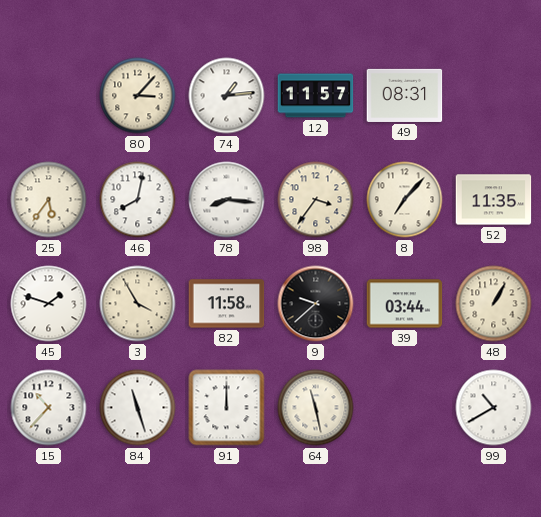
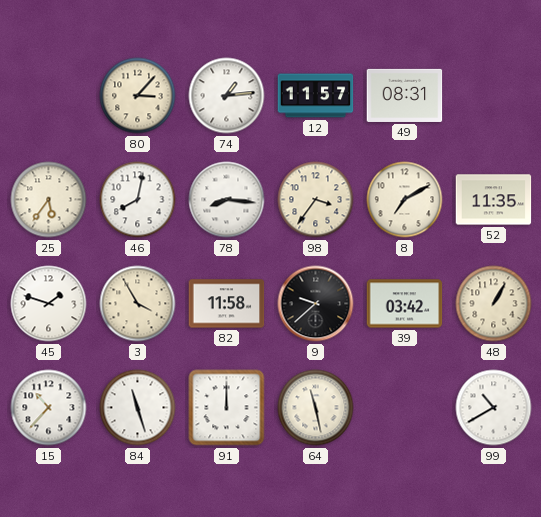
8: 7:07 -> 7:10 (405, 200)
39: 03:44 -> 03:42 (405, 304)
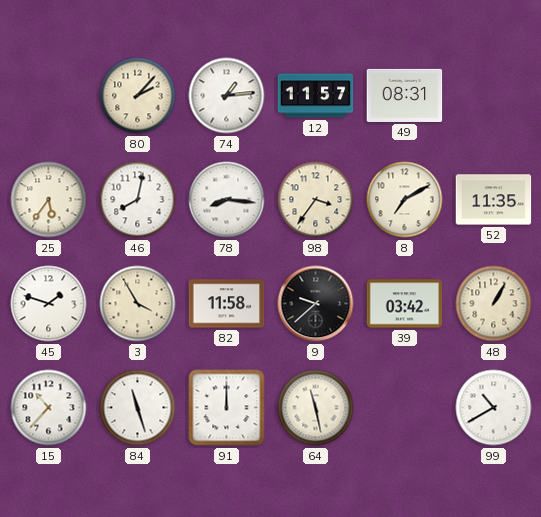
80: 3:07 -> 2:07 (138, 96)
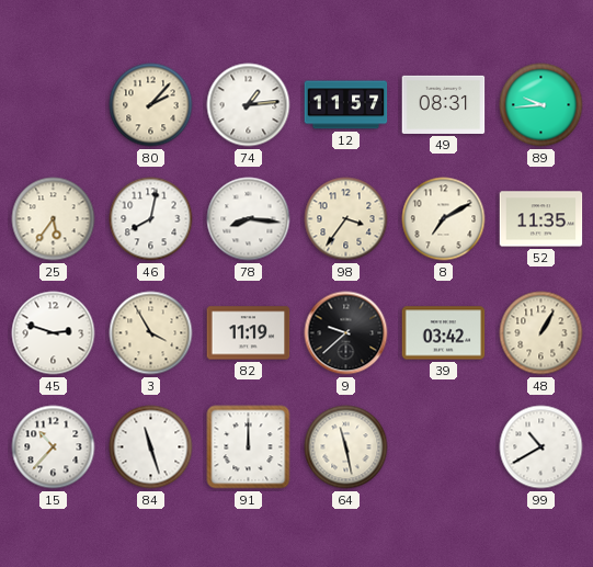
89: none -> 9:44 (541, 105)
45: 1:48 -> 2:48 (54, 333)
82: 11:58 -> 11:19 (249, 333)
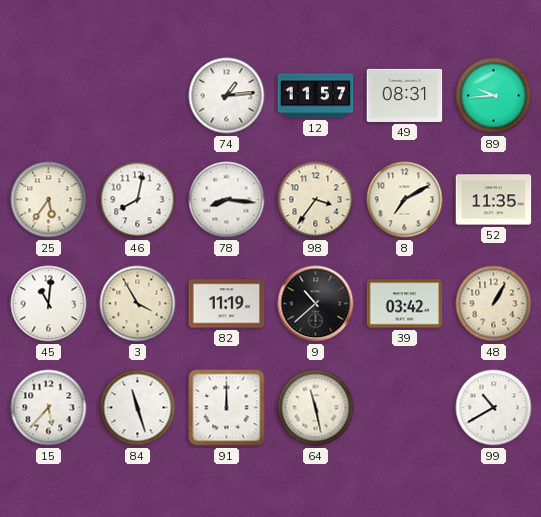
80: 2:07 -> none (151, 105)
45: 2:48 -> 11:01 (49, 304)
9: 9:38 -> 10:38 (316, 304)
15: 10:37 -> 5:37 (49, 408)
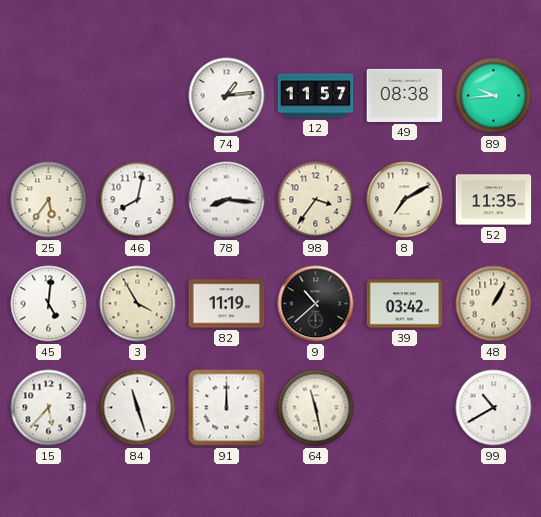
49: 08:31 -> 08:38 (405, 95)
45: 11:01 -> 5:01 (49, 304)
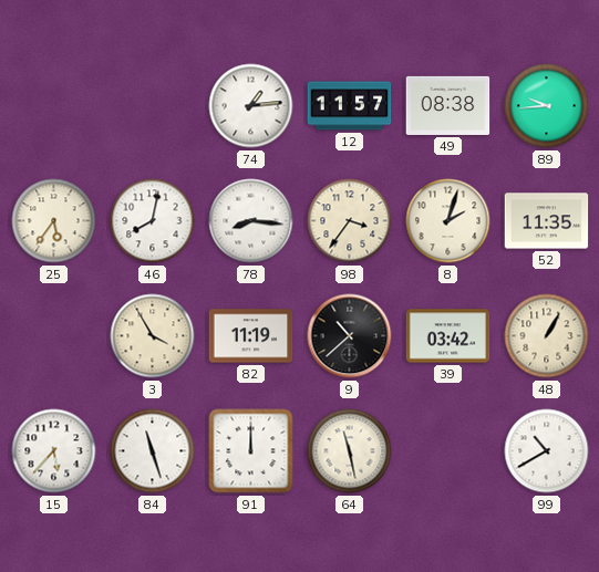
8: 7:10 -> 2:03 (448, 221)
45: 5:01 -> none (49, 304)
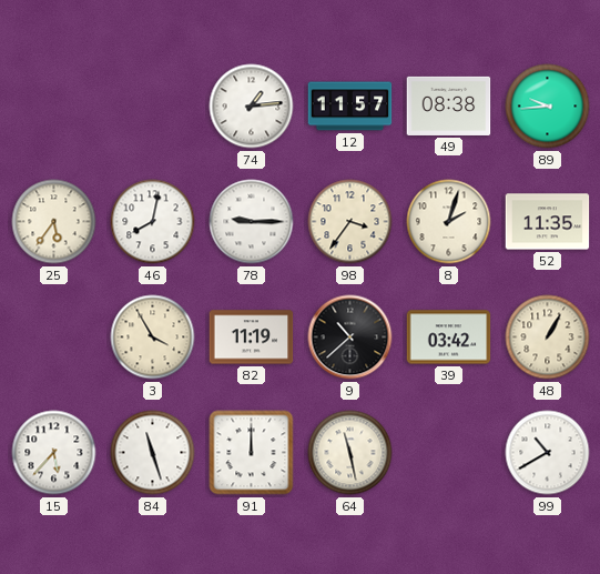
78: 8:16 -> 9:15 (252, 222)
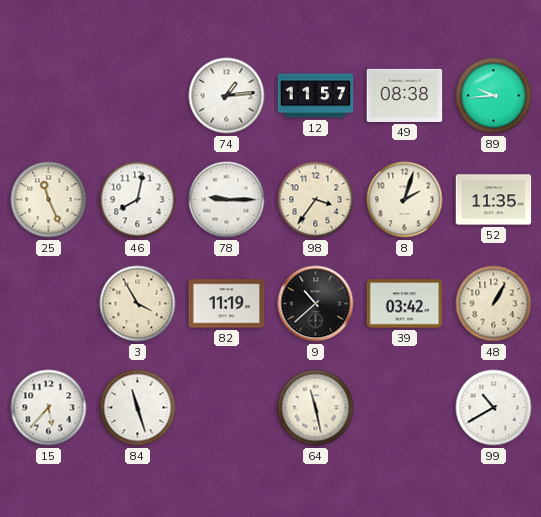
25: 5:36 -> 11:26 (49, 200)
91: 12:00 -> none (252, 453)
